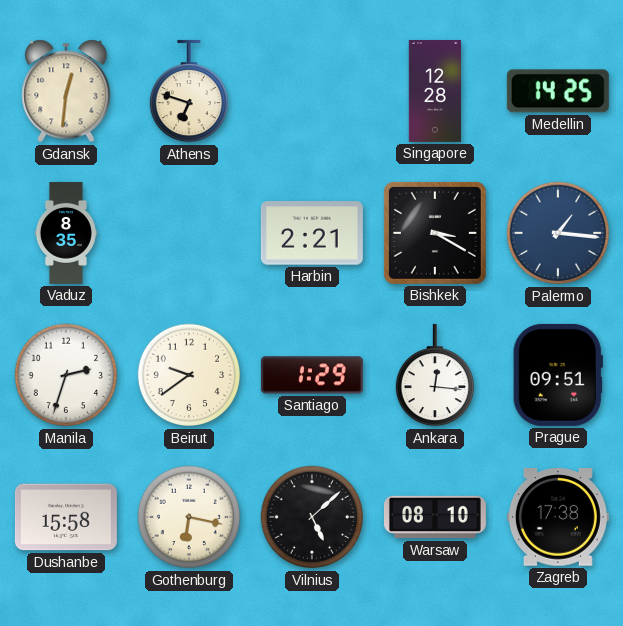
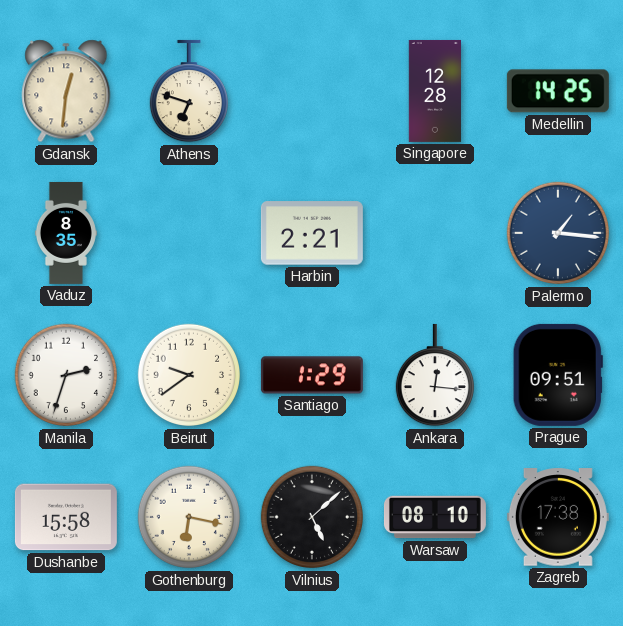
Bishkek: 3:20 -> none (435, 233)
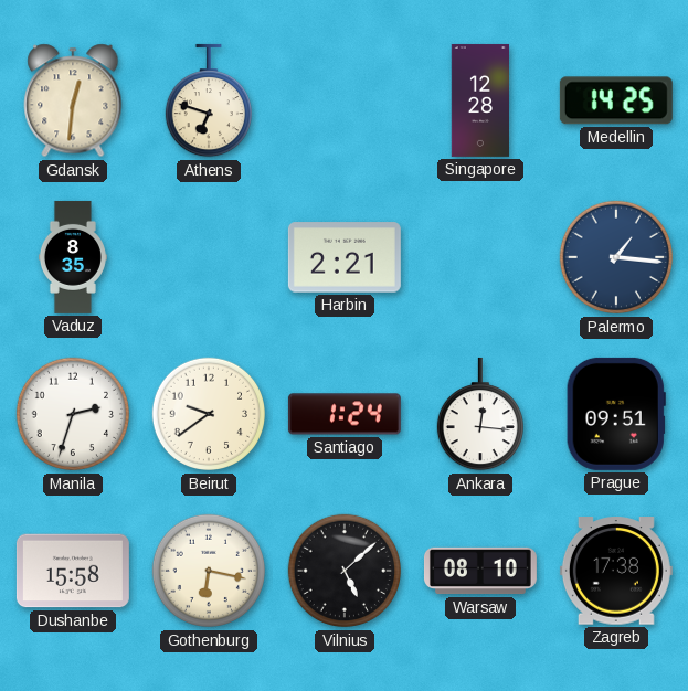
Santiago: 1:29 -> 1:24 (345, 414)
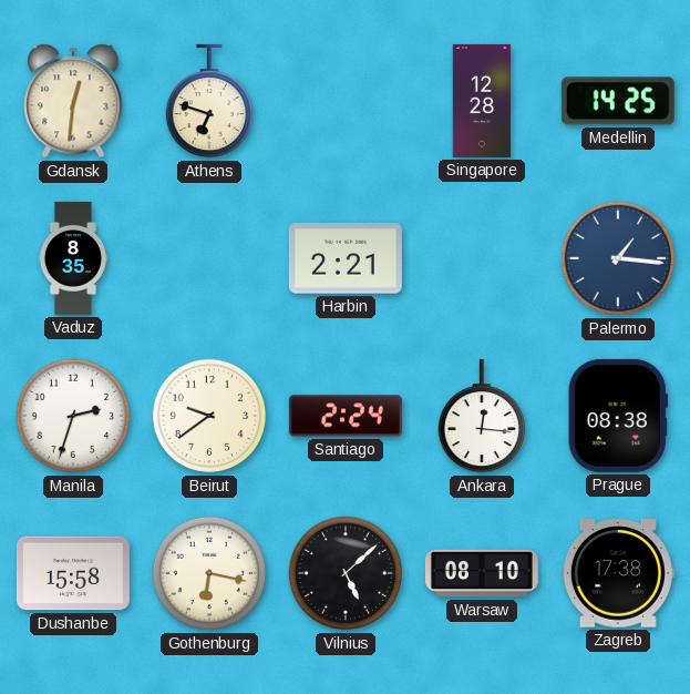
Santiago: 1:24 -> 2:24 (346, 416)
Prague: 09:51 -> 08:38 (618, 416)
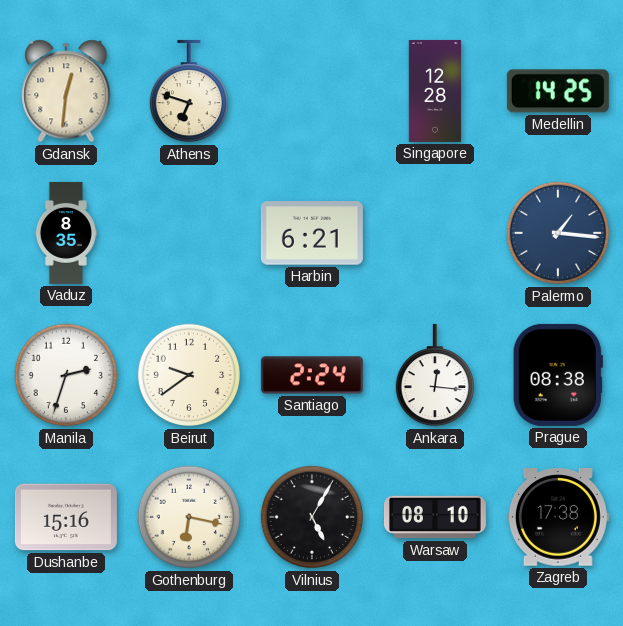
Harbin: 2:21 -> 6:21 (312, 233)
Dushanbe: 15:58 -> 15:16 (66, 517)
Vilnius: 5:08 -> 5:05 (312, 517)
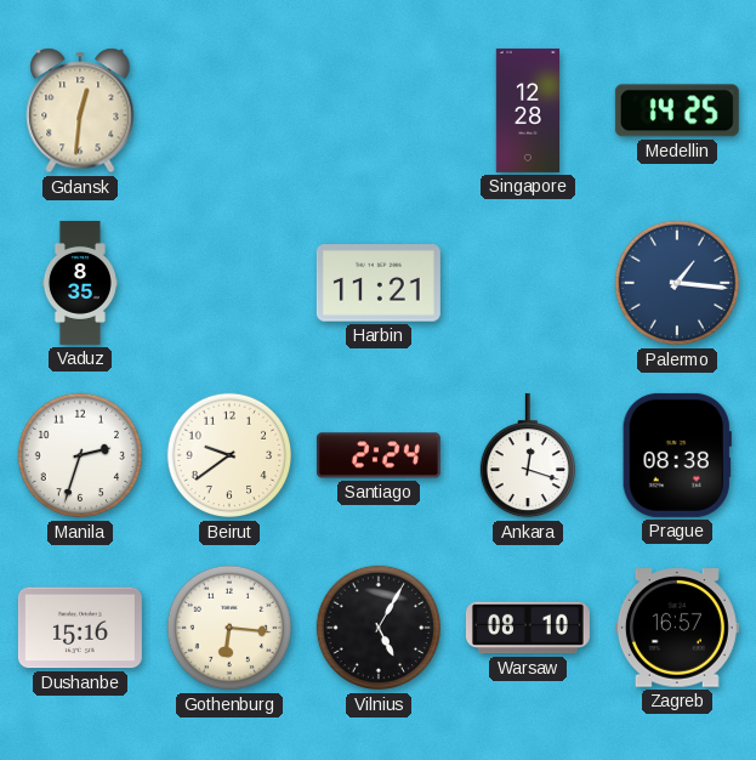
Athens: 6:48 -> none (188, 91)
Harbin: 6:21 -> 11:21 (379, 283)
Ankara: 12:16 -> 12:18 (527, 455)
Gothenburg: 6:17 -> 6:16 (229, 628)
Zagreb: 17:38 -> 16:57 (677, 628)
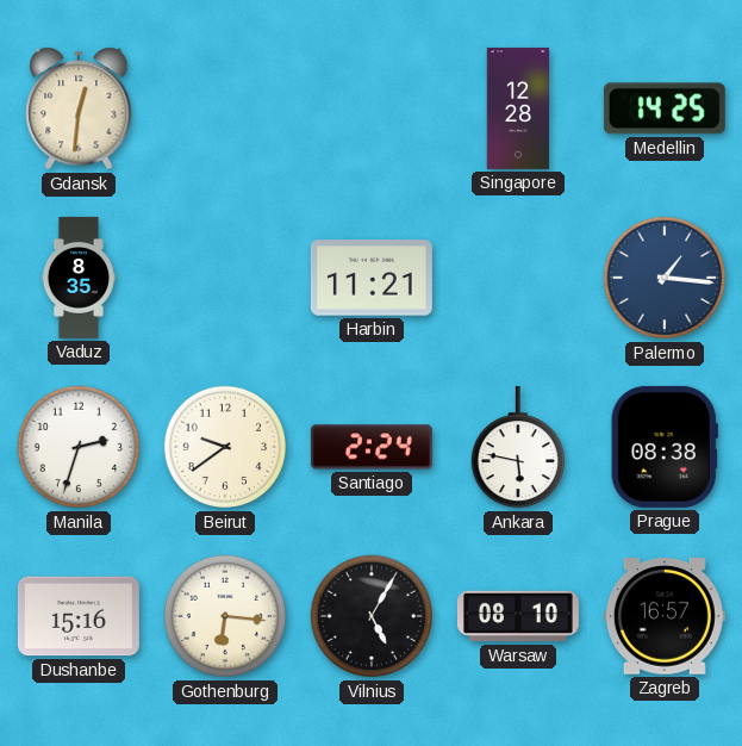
Ankara: 12:18 -> 5:47 (517, 447)
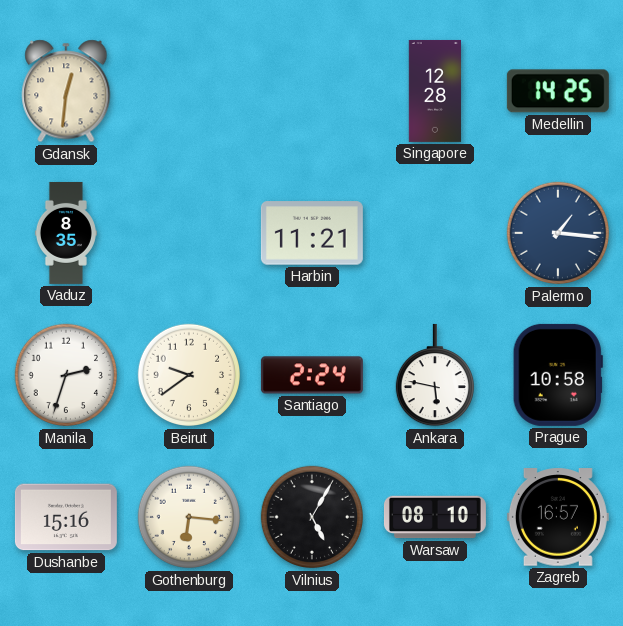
Prague: 08:38 -> 10:58 (558, 375)
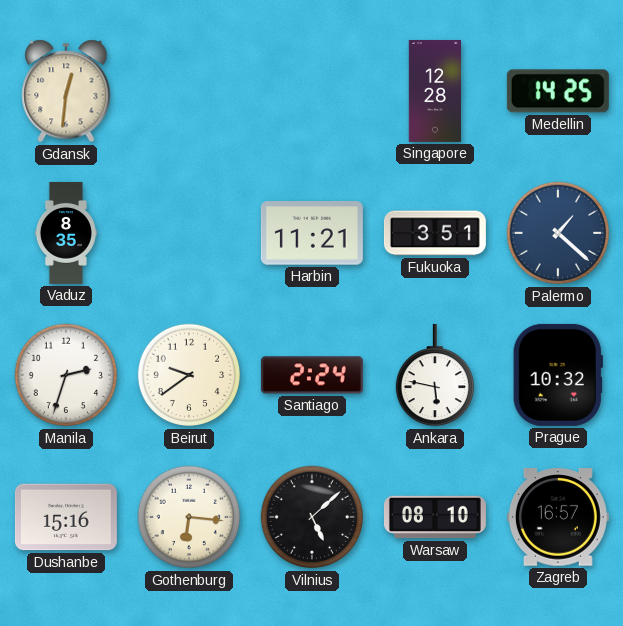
Fukuoka: none -> 3:51 (435, 233)
Palermo: 1:16 -> 1:22 (558, 233)
Prague: 10:58 -> 10:32 (558, 375)
Vilnius: 5:05 -> 5:08 (312, 517)
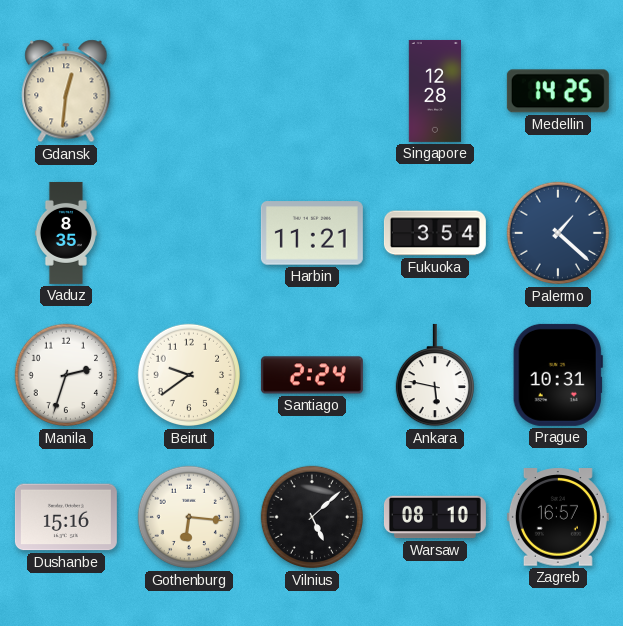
Fukuoka: 3:51 -> 3:54 (435, 233)
Prague: 10:32 -> 10:31 (558, 375)
